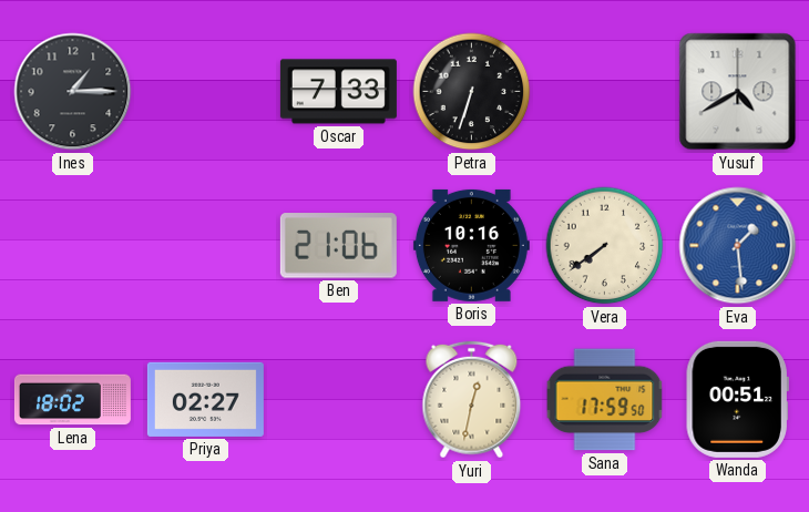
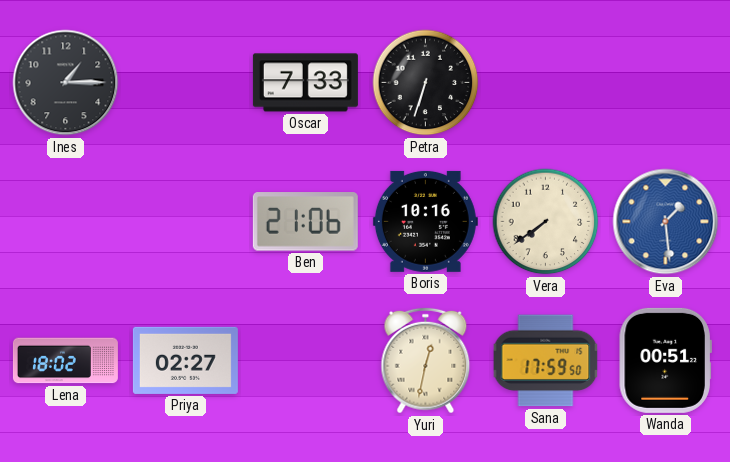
Yusuf: 4:40 -> none (738, 92)
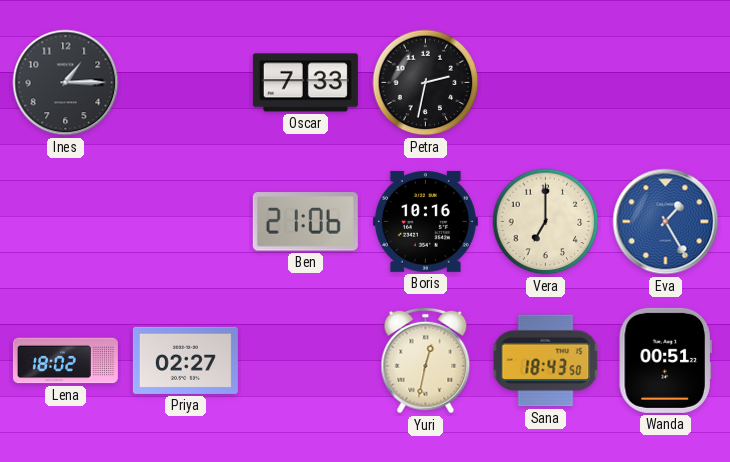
Petra: 6:33 -> 2:32 (426, 83)
Vera: 7:39 -> 7:00 (546, 222)
Eva: 1:29 -> 1:25 (666, 222)
Sana: 17:59 -> 18:43 (546, 361)
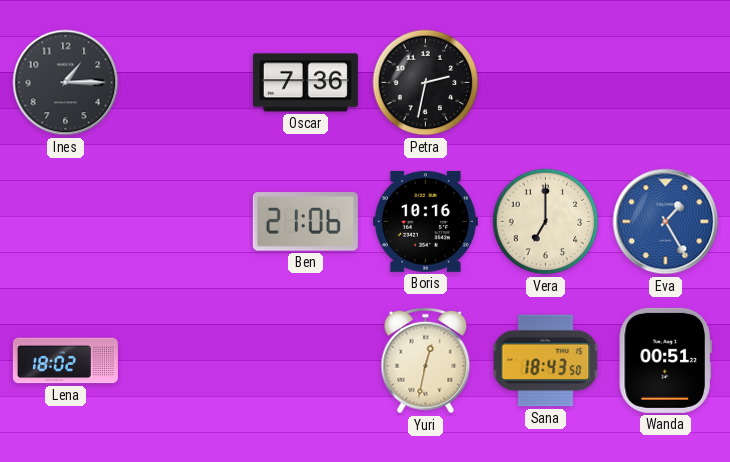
Oscar: 7:33 -> 7:36 (305, 83)
Priya: 02:27 -> none (185, 360)
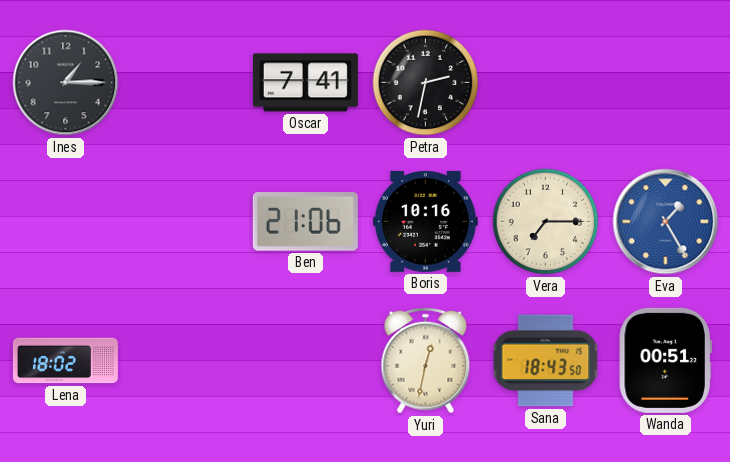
Oscar: 7:36 -> 7:41 (305, 83)
Vera: 7:00 -> 7:15 (546, 222)
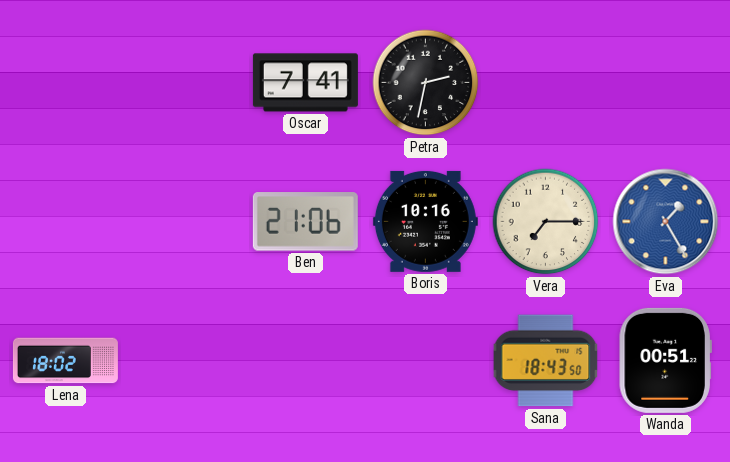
Ines: 1:15 -> none (66, 83)
Yuri: 12:32 -> none (426, 361)
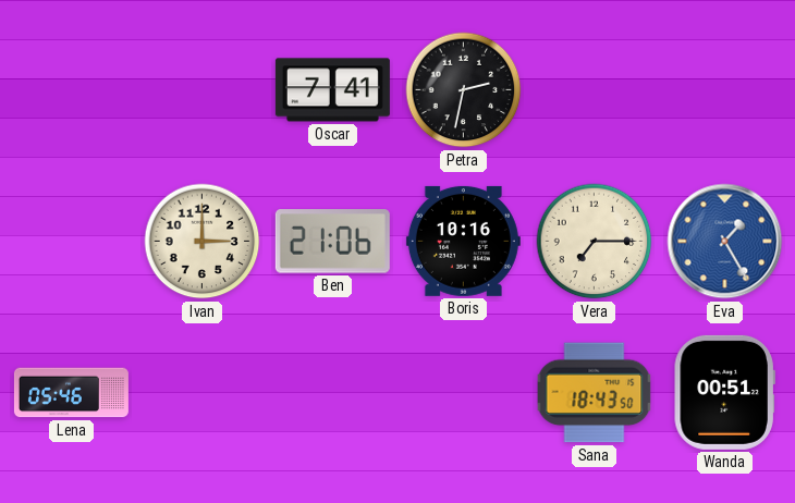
Ivan: none -> 3:00 (203, 242)
Lena: 18:02 -> 05:46 (71, 393)
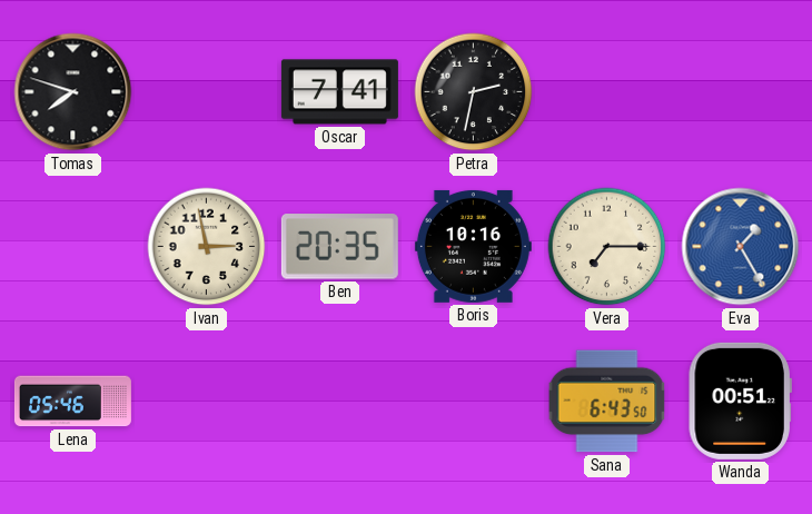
Tomas: none -> 7:48 (73, 92)
Ivan: 3:00 -> 2:58 (207, 247)
Ben: 21:06 -> 20:35 (339, 247)
Sana: 18:43 -> 6:43 (607, 402)
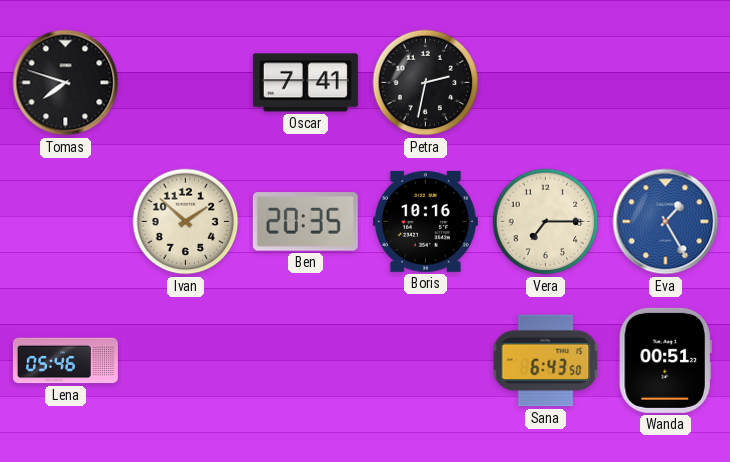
Ivan: 2:58 -> 1:52 (186, 222)
